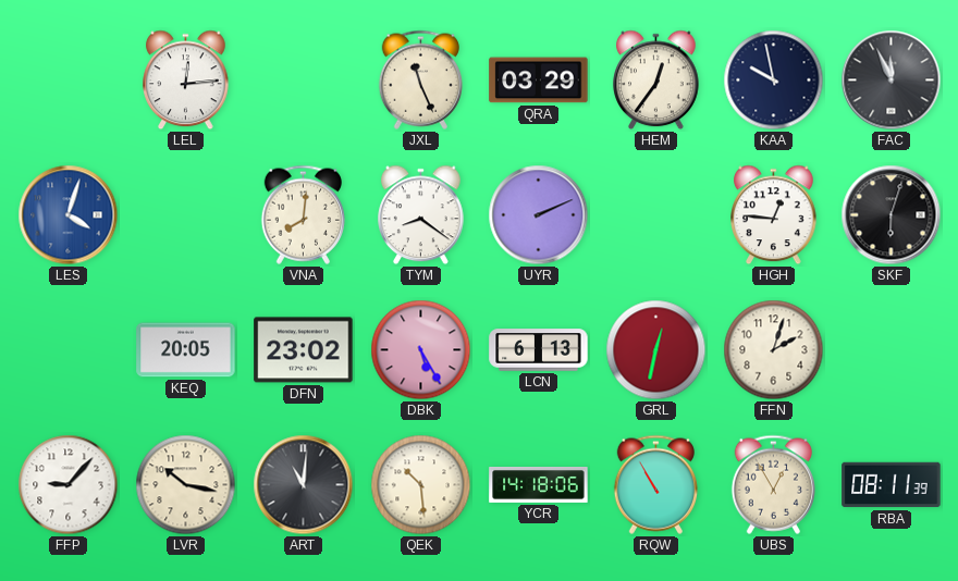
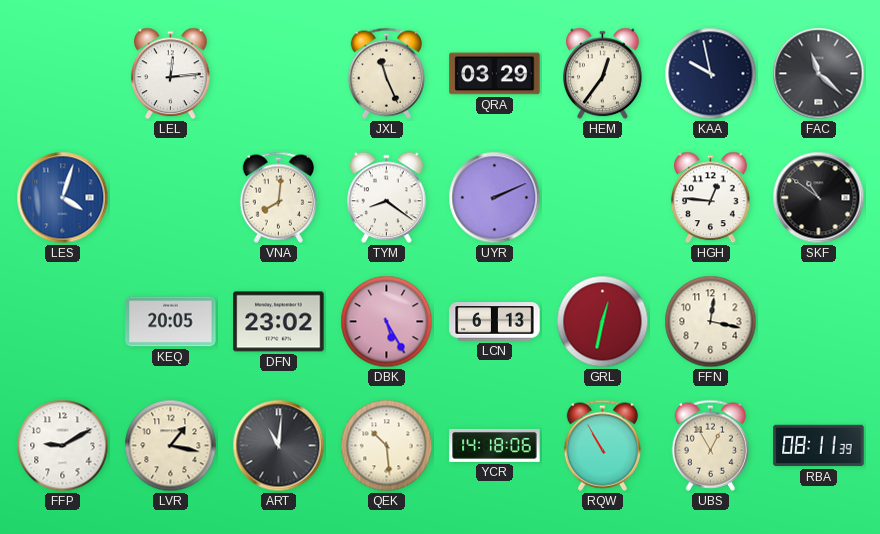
FAC: 11:56 -> 11:22 (819, 74)
SKF: 6:03 -> 10:51 (819, 198)
FFN: 2:03 -> 12:17 (711, 322)
FFP: 9:07 -> 9:10 (63, 446)
LVR: 10:17 -> 1:17 (171, 446)
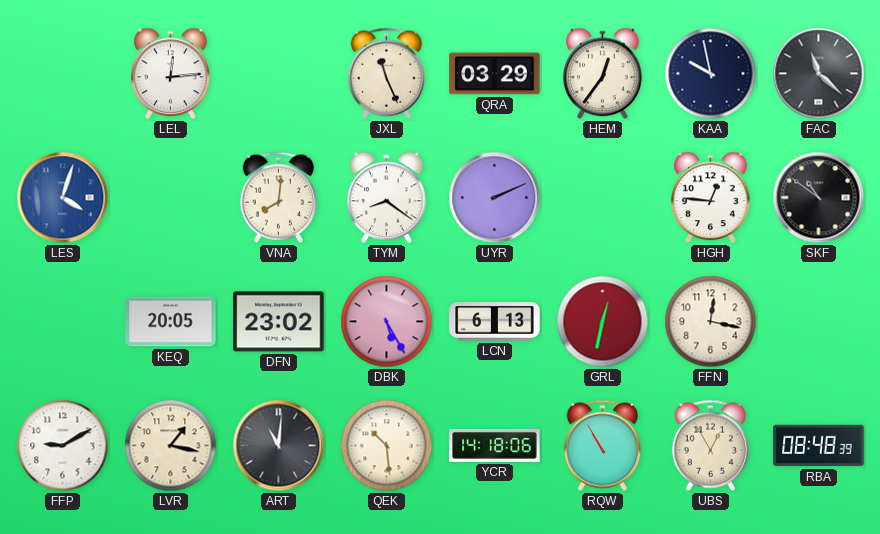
RBA: 08:11 -> 08:48 (819, 446)
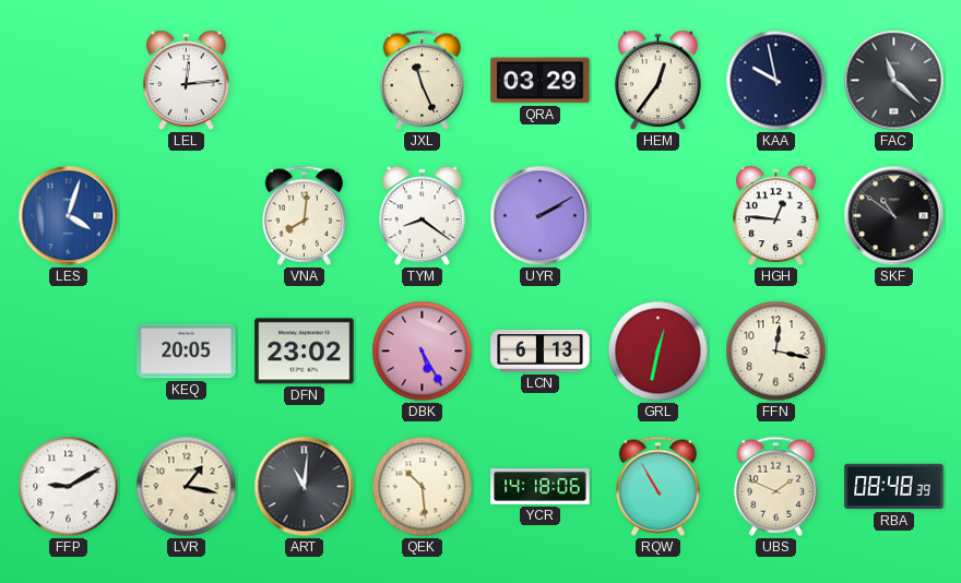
UYR: 2:11 -> 2:10 (541, 216)
UBS: 12:55 -> 1:49 (775, 486)
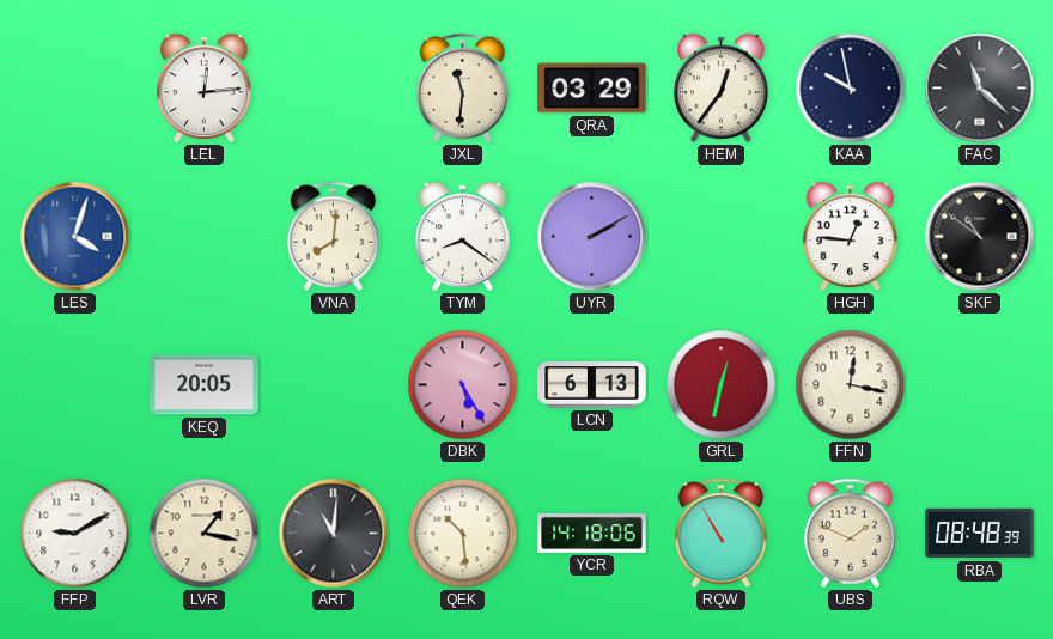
JXL: 11:26 -> 11:31 (462, 87)
DFN: 23:02 -> none (305, 352)
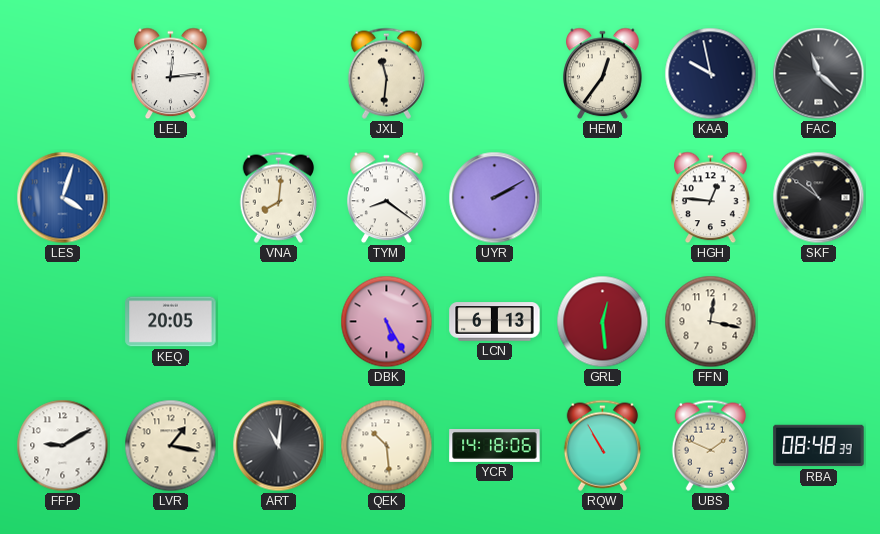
QRA: 03:29 -> none (592, 89)
GRL: 12:32 -> 12:29 (603, 322)
